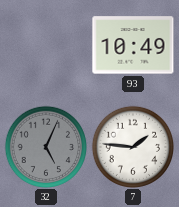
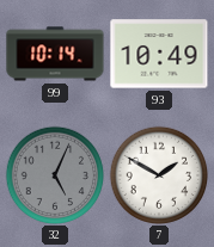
99: none -> 10:14 (55, 54)
7: 1:46 -> 1:50 (159, 175)
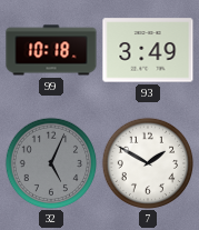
99: 10:14 -> 10:18 (51, 50)
93: 10:49 -> 3:49 (148, 50)
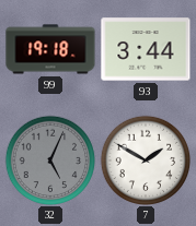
99: 10:18 -> 19:18 (50, 49)
93: 3:49 -> 3:44 (146, 49)
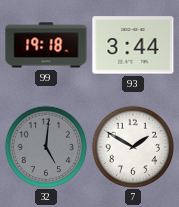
32: 5:04 -> 5:01 (46, 147)
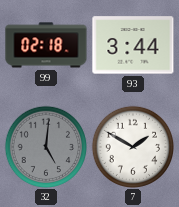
99: 19:18 -> 02:18 (46, 45)
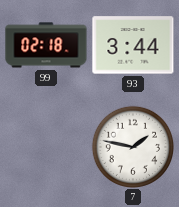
32: 5:01 -> none (46, 147)
7: 1:50 -> 1:47 (133, 147)
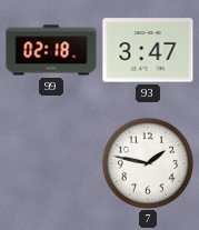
93: 3:44 -> 3:47 (148, 50)
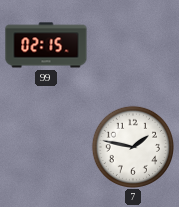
99: 02:18 -> 02:15 (46, 45)
93: 3:47 -> none (148, 50)
